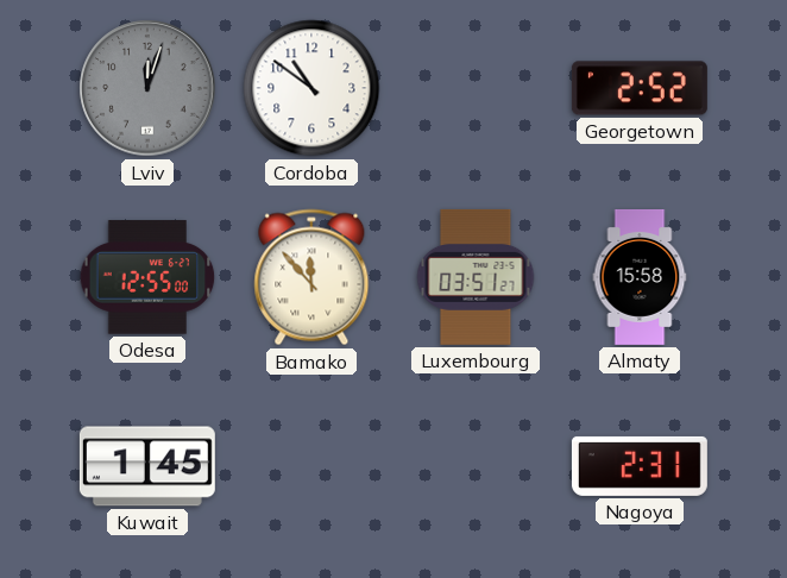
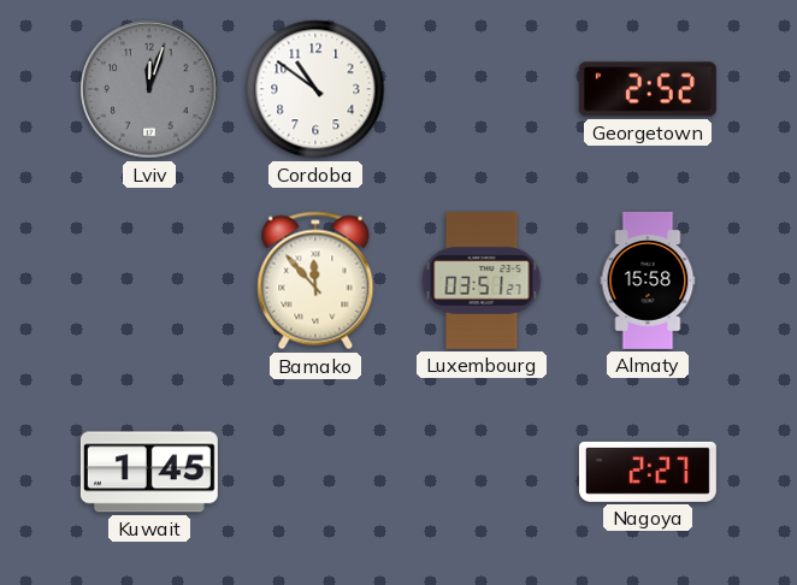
Odesa: 12:55 -> none (147, 277)
Nagoya: 2:31 -> 2:27 (648, 472)
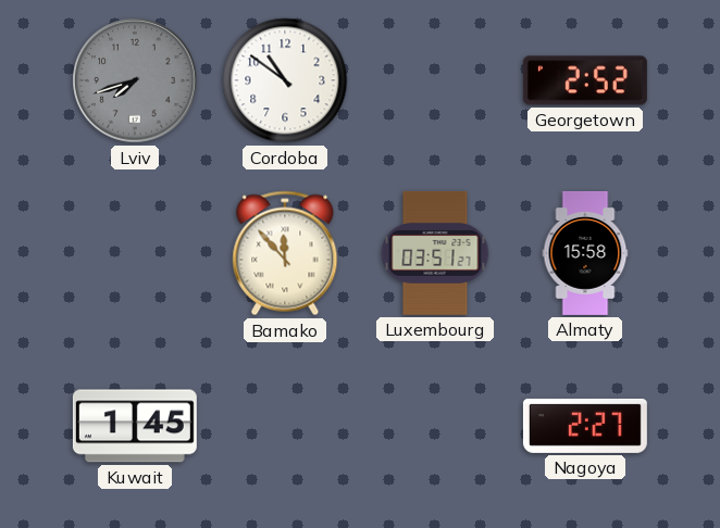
Lviv: 12:03 -> 7:42 (135, 80)
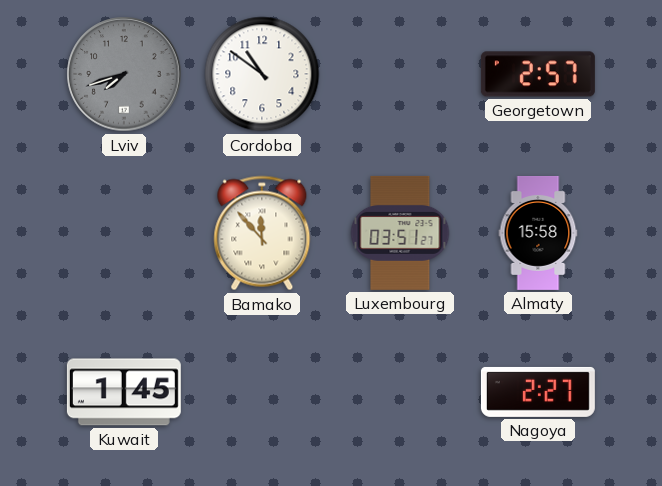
Georgetown: 2:52 -> 2:57 (538, 74)
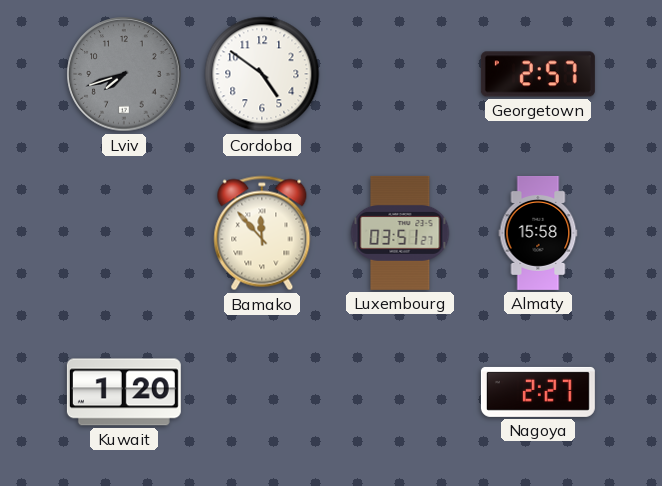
Cordoba: 10:51 -> 4:51 (262, 74)
Kuwait: 1:45 -> 1:20 (124, 392)
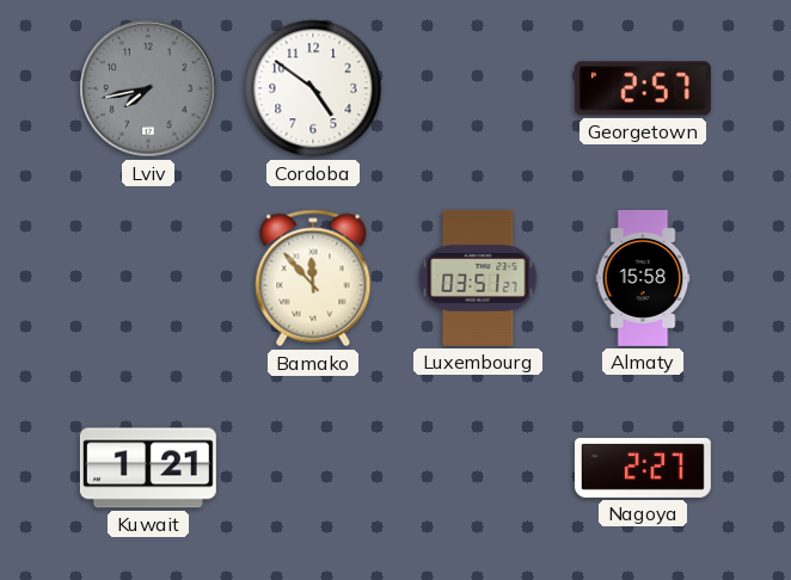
Lviv: 7:42 -> 7:43 (148, 88)
Kuwait: 1:20 -> 1:21 (148, 468)
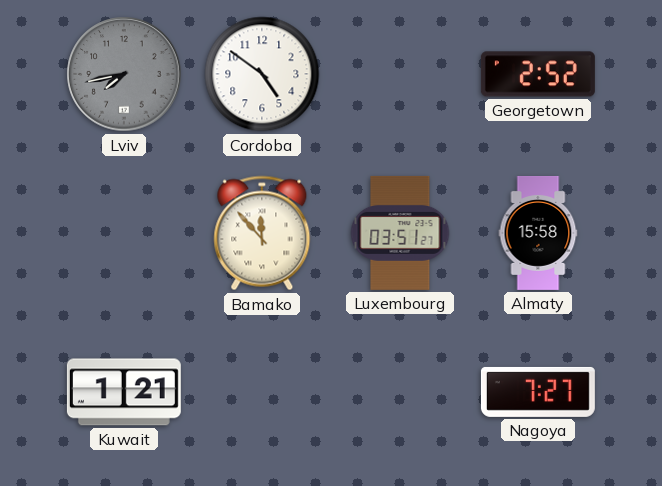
Georgetown: 2:57 -> 2:52 (538, 74)
Nagoya: 2:27 -> 7:27 (538, 392)
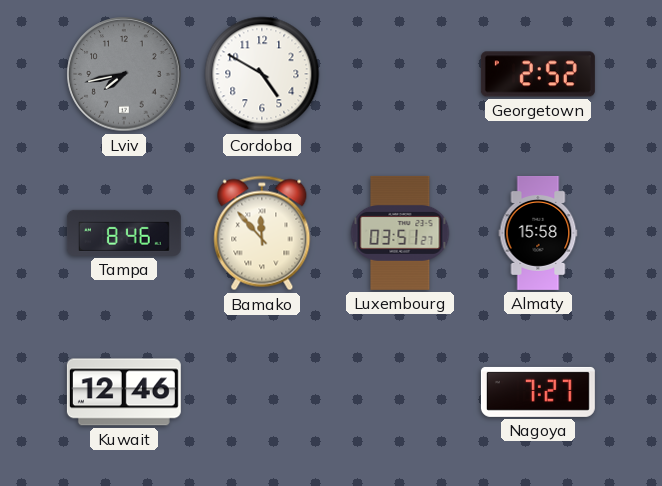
Cordoba: 4:51 -> 4:50 (262, 74)
Tampa: none -> 8:46 (124, 233)
Kuwait: 1:21 -> 12:46 (124, 392)
